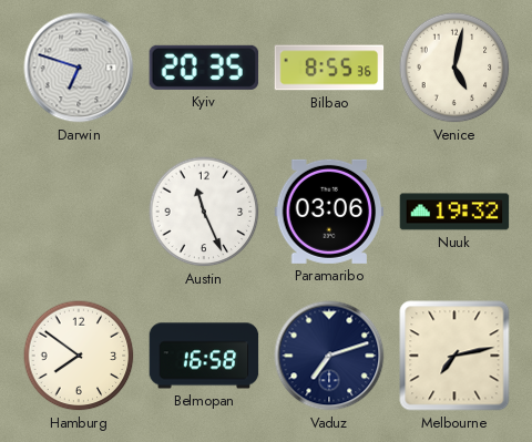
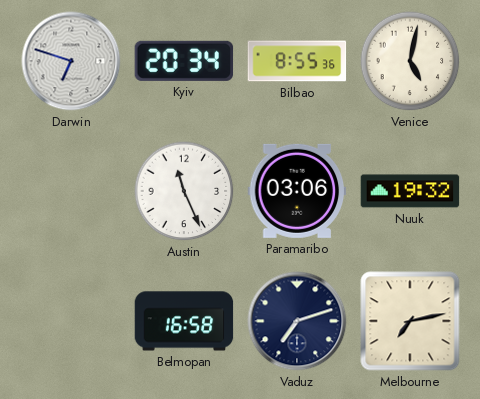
Kyiv: 20:35 -> 20:34 (184, 61)
Hamburg: 7:51 -> none (79, 356)
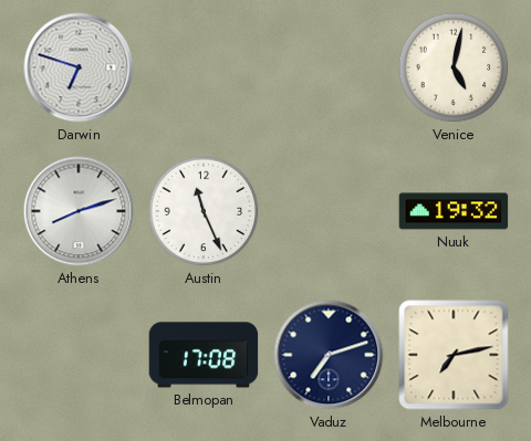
Kyiv: 20:34 -> none (184, 61)
Bilbao: 8:55 -> none (297, 61)
Athens: none -> 8:12 (79, 211)
Paramaribo: 03:06 -> none (297, 191)
Belmopan: 16:58 -> 17:08 (204, 355)
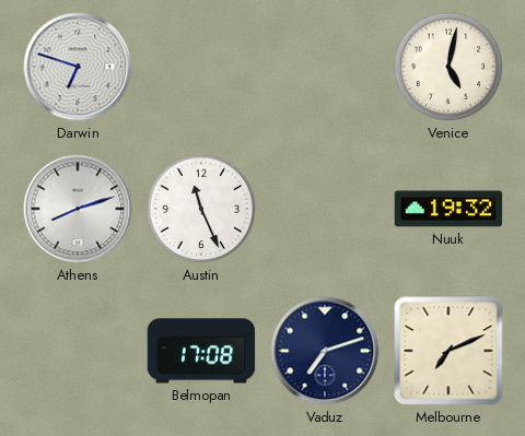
Melbourne: 7:13 -> 7:11 (448, 351)
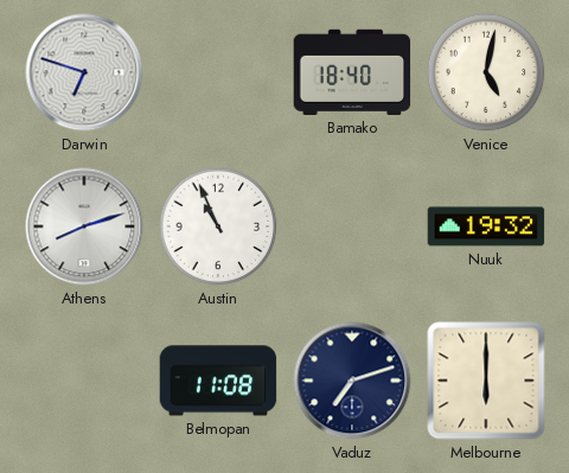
Bamako: none -> 18:40 (352, 72)
Austin: 11:26 -> 10:56 (218, 226)
Belmopan: 17:08 -> 11:08 (218, 381)
Melbourne: 7:11 -> 6:00 (486, 381)
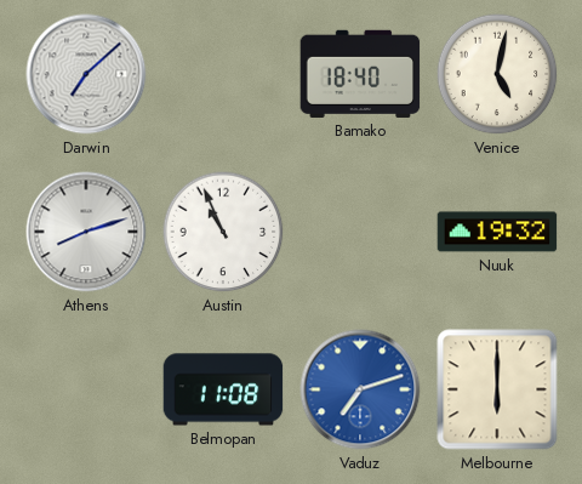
Darwin: 6:48 -> 7:08 (86, 74)
Vaduz dial: navy -> blue (360, 389)
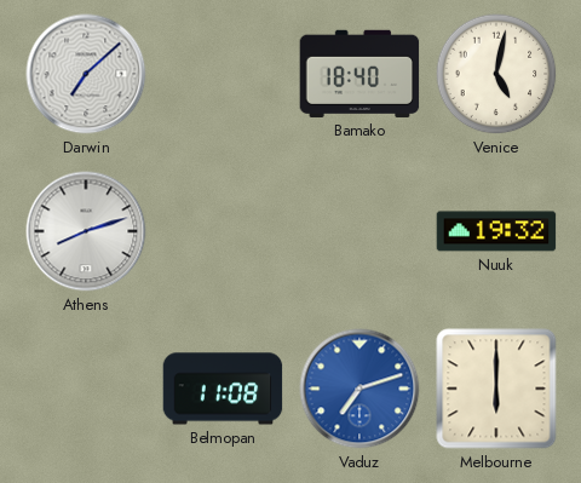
Austin: 10:56 -> none (223, 232)
